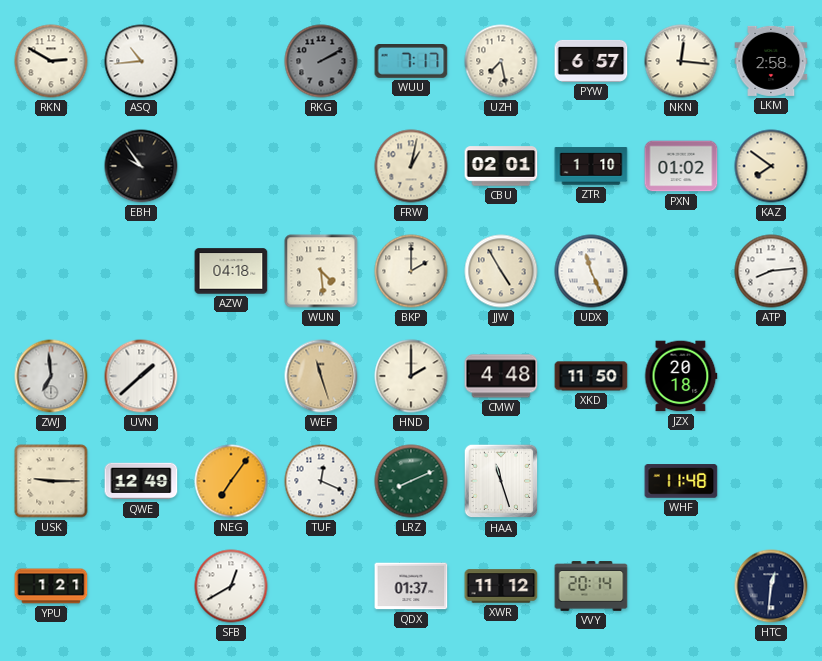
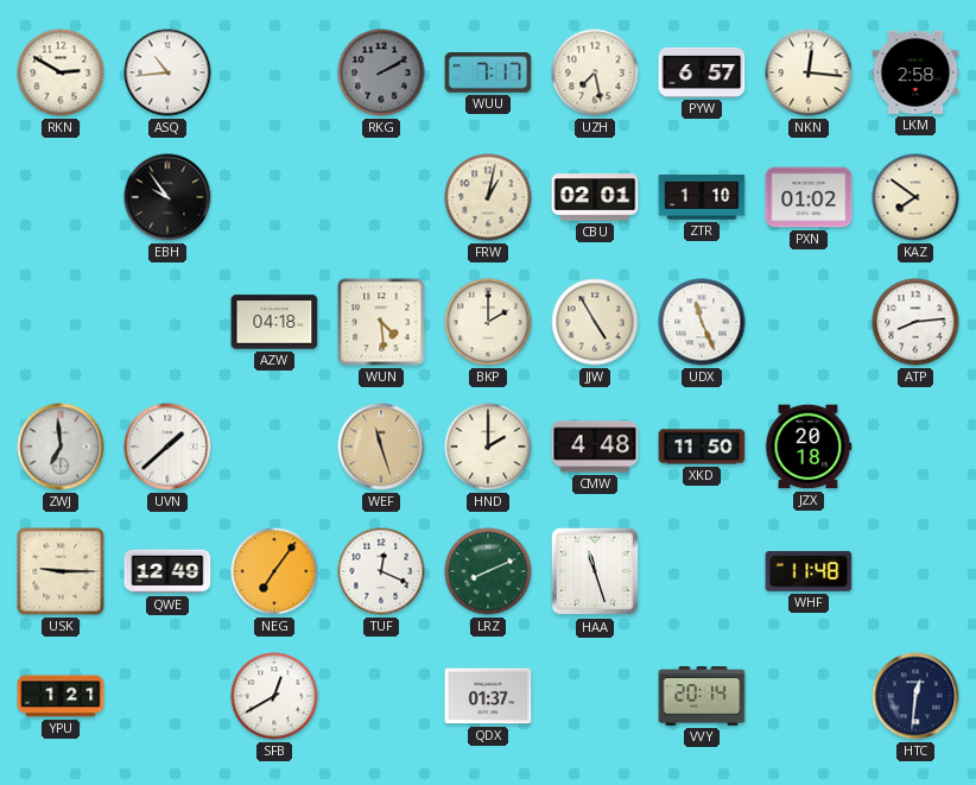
XWR: 11:12 -> none (501, 586)
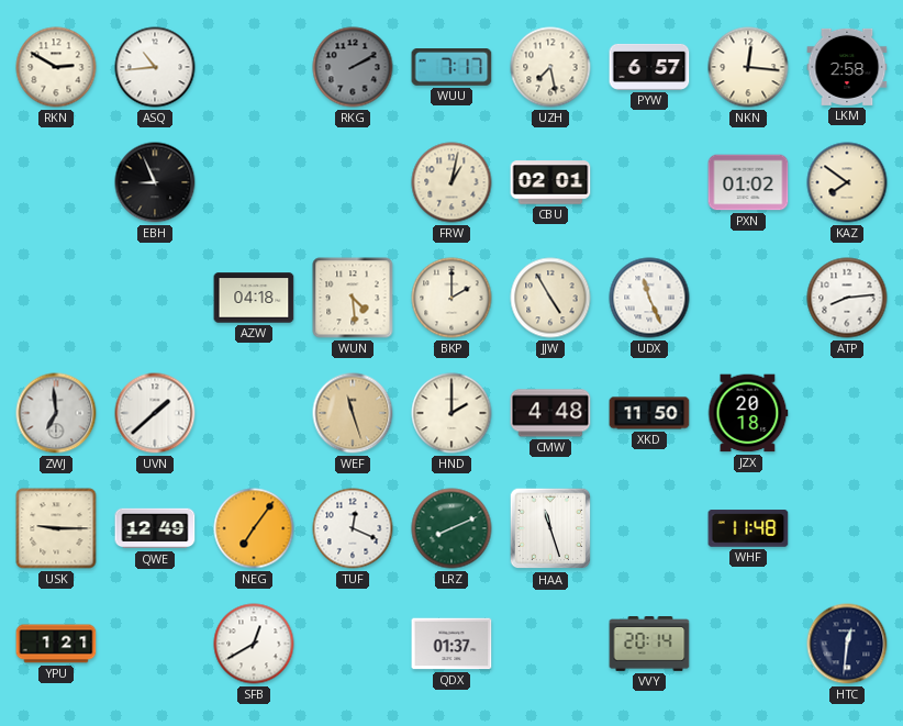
EBH: 9:54 -> 8:56 (155, 182)
ZTR: 1:10 -> none (702, 197)
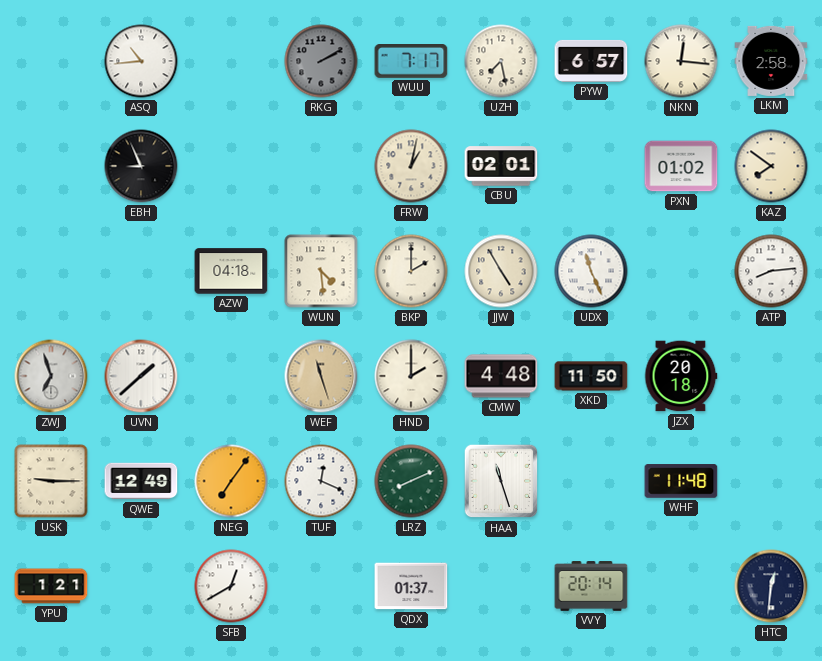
RKN: 2:50 -> none (56, 67)
ZWJ: 6:59 -> 6:57 (51, 376)
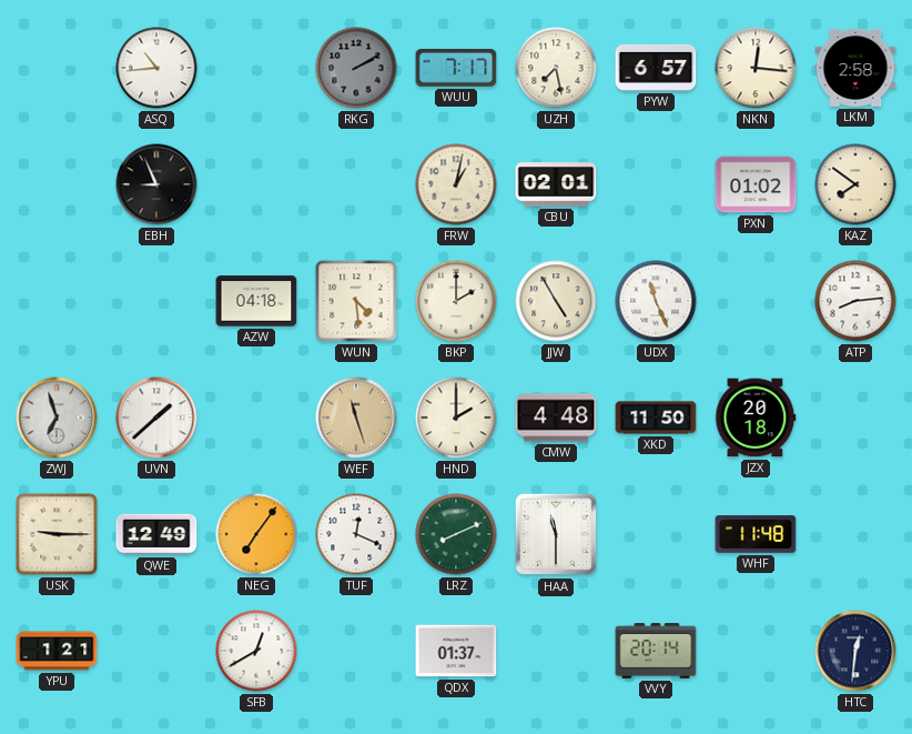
HAA: 11:27 -> 11:30 (556, 534)
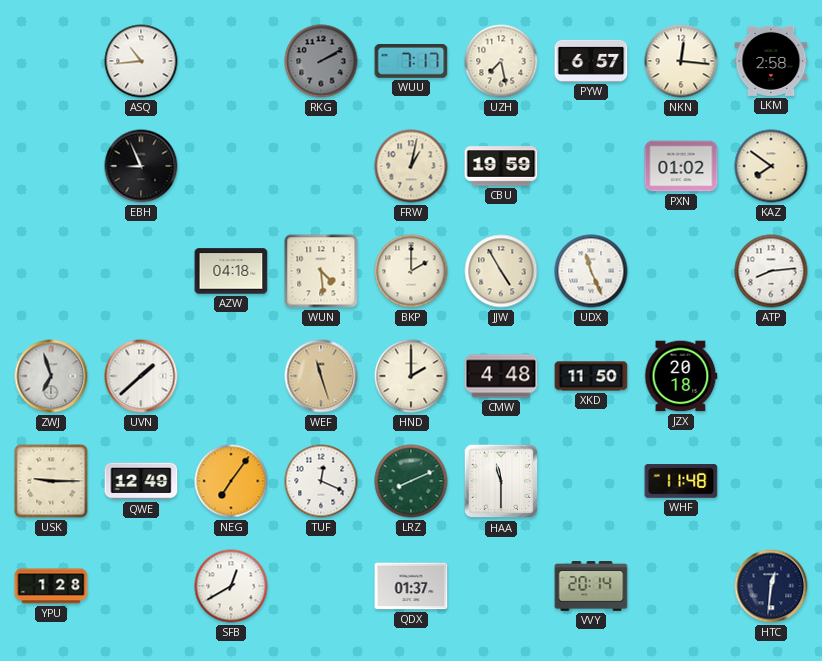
CBU: 02:01 -> 19:59 (501, 166)
YPU: 1:21 -> 1:28 (51, 586)
